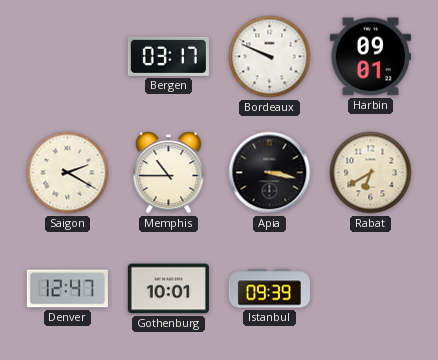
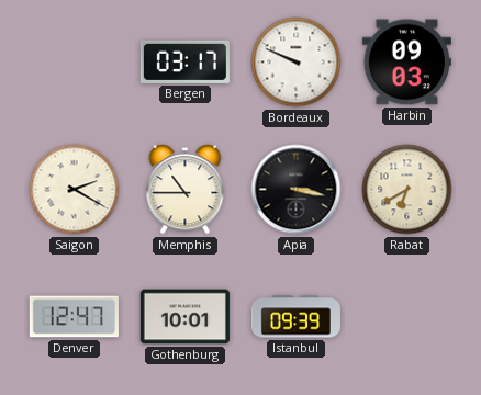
Harbin: 09:01 -> 09:03 (406, 63)
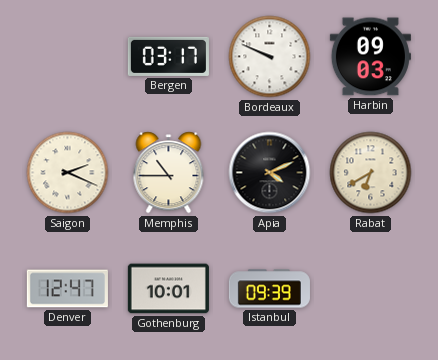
Saigon: 2:20 -> 2:19 (68, 173)
Apia: 3:17 -> 4:11 (270, 173)
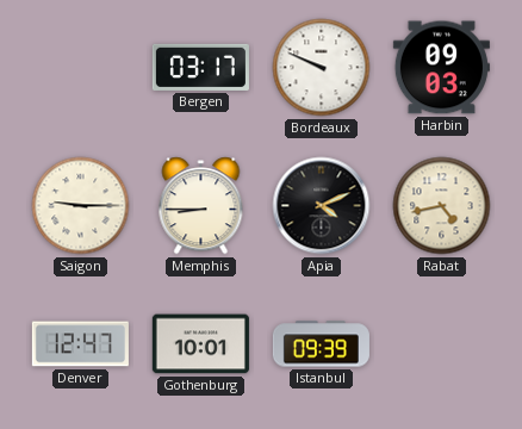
Saigon: 2:19 -> 9:15 (81, 206)
Memphis: 10:45 -> 8:45 (201, 206)
Rabat: 6:40 -> 4:43 (442, 206)
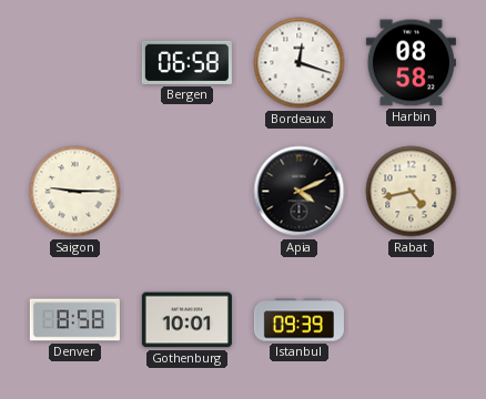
Bergen: 03:17 -> 06:58 (186, 62)
Bordeaux: 9:49 -> 12:18 (300, 63)
Harbin: 09:03 -> 08:58 (411, 63)
Memphis: 8:45 -> none (201, 206)
Denver: 12:47 -> 8:58 (74, 320)
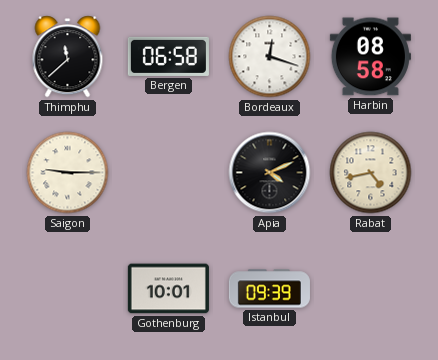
Thimphu: none -> 11:38 (68, 57)
Denver: 8:58 -> none (74, 320)
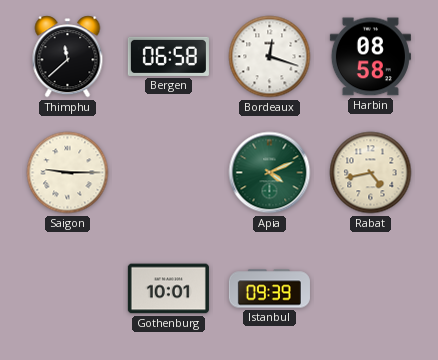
Apia dial: black -> green (270, 173)
